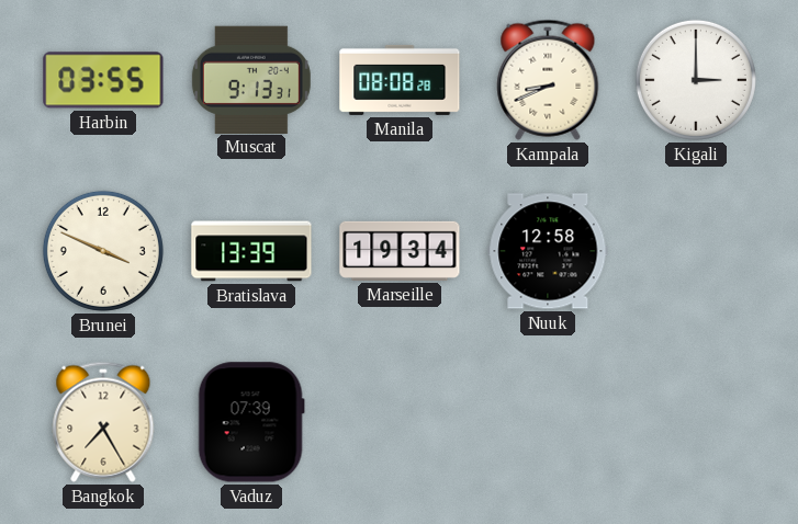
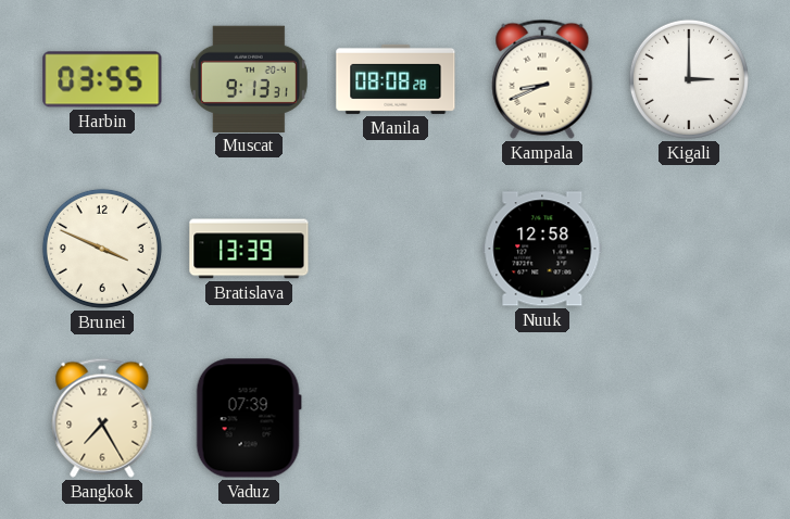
Marseille: 19:34 -> none (400, 251)
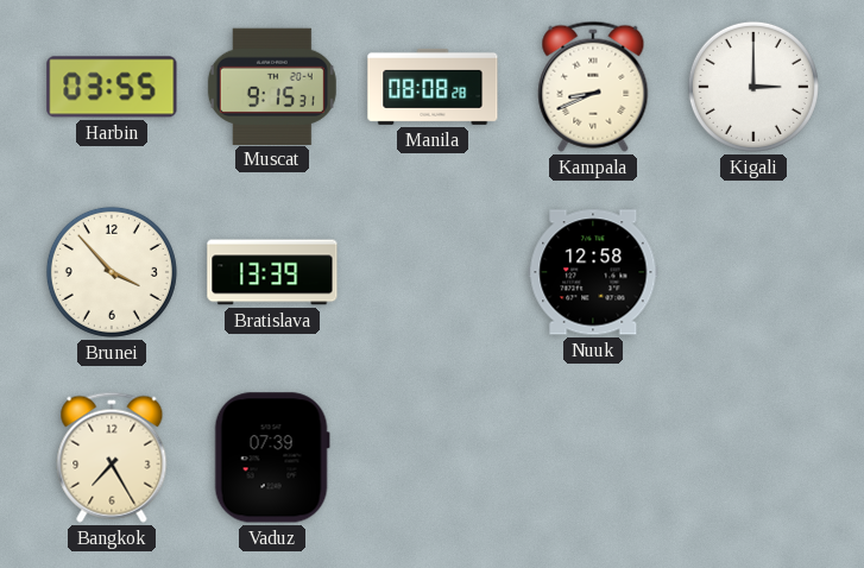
Muscat: 9:13 -> 9:15 (272, 86)
Brunei: 3:49 -> 3:53 (112, 272)
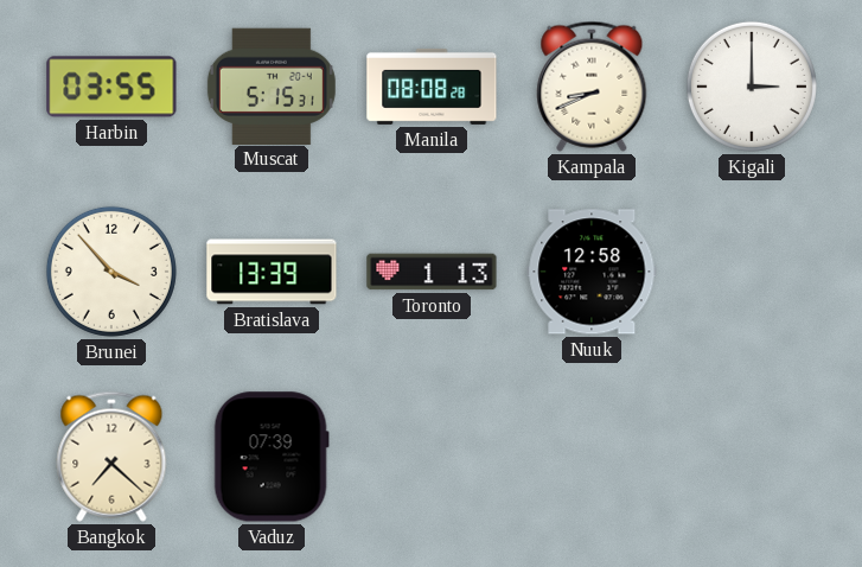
Muscat: 9:15 -> 5:15 (272, 85)
Toronto: none -> 1:13 (432, 272)
Bangkok: 7:25 -> 7:22 (111, 457)
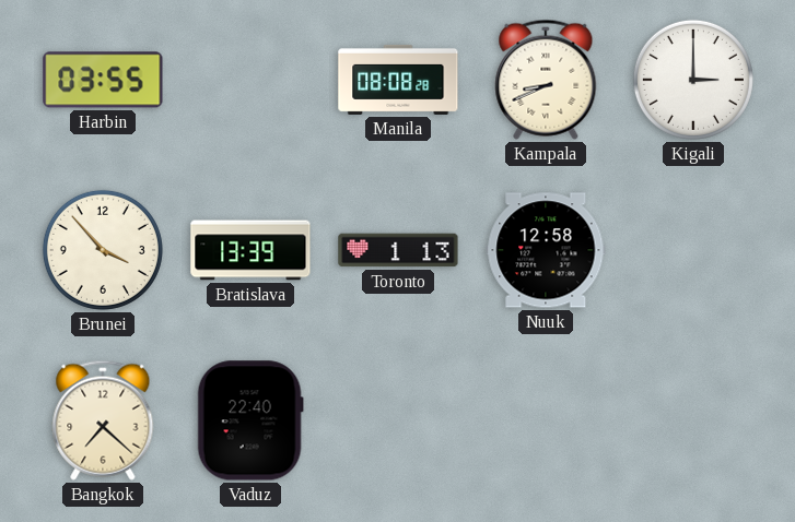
Muscat: 5:15 -> none (272, 85)
Vaduz: 07:39 -> 22:40 (250, 420)
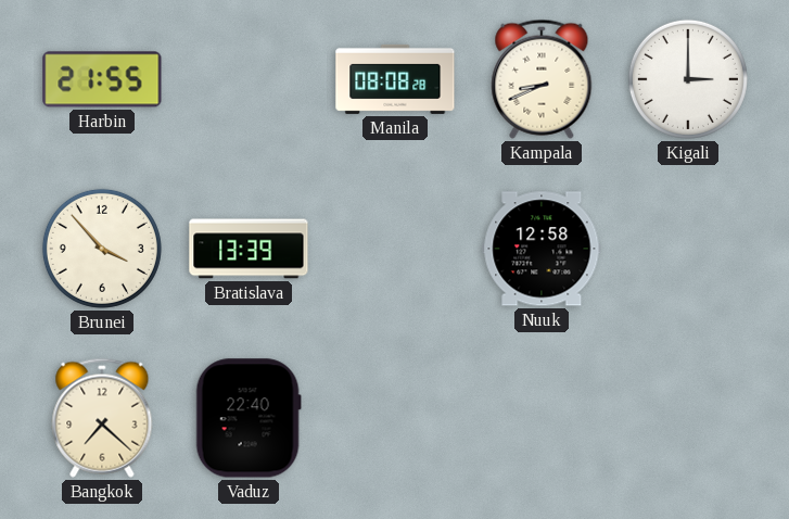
Harbin: 03:55 -> 21:55 (102, 79)
Toronto: 1:13 -> none (398, 250)
